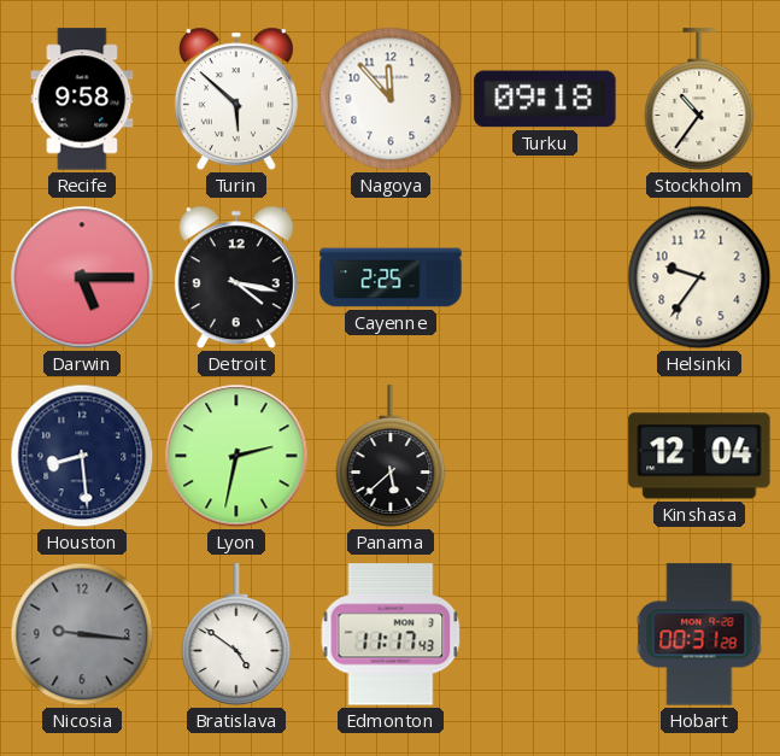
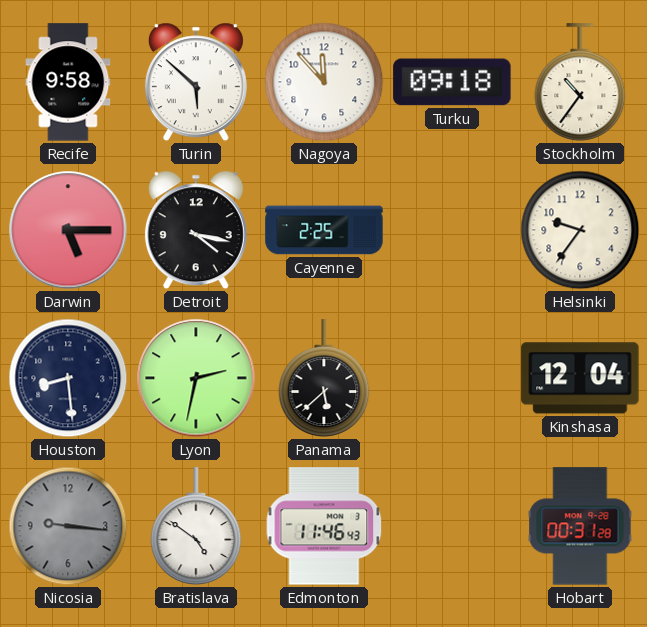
Edmonton: 11:17 -> 11:46 (324, 526)
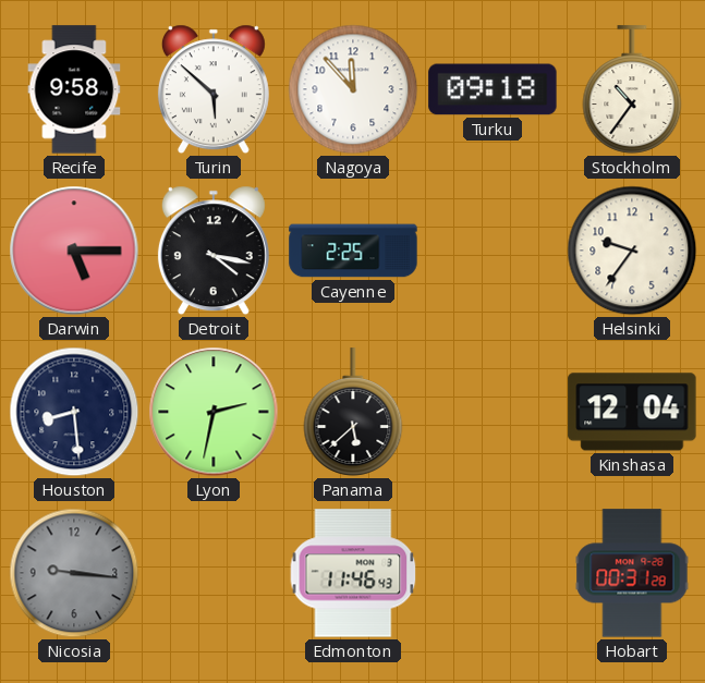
Bratislava: 4:51 -> none (196, 526)
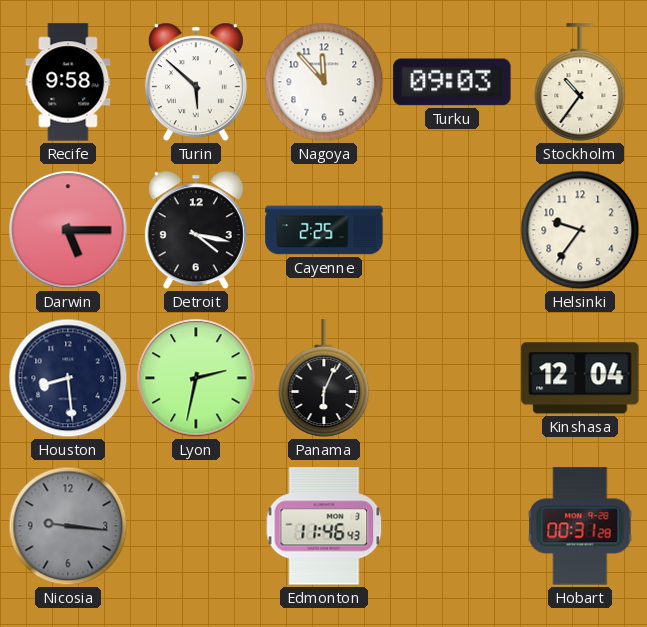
Turku: 09:18 -> 09:03 (452, 82)
Panama: 5:38 -> 6:04 (324, 378)
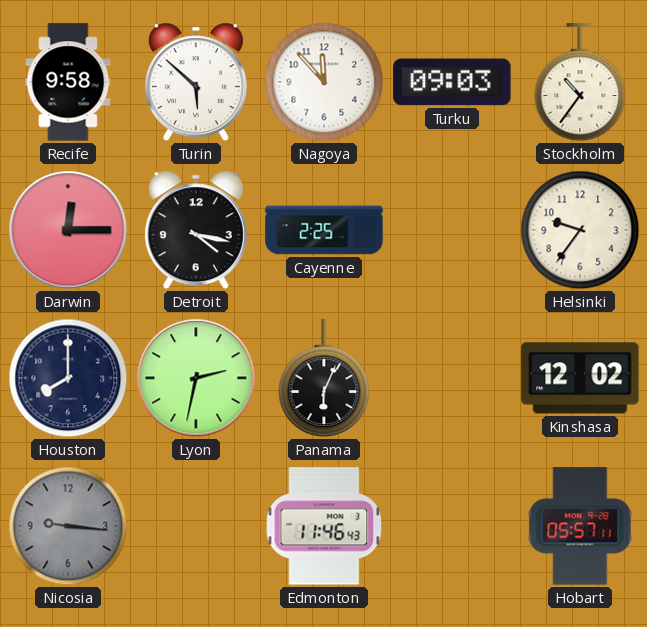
Darwin: 5:15 -> 12:15 (68, 230)
Houston: 8:29 -> 8:00 (68, 378)
Kinshasa: 12:04 -> 12:02 (580, 378)
Hobart: 00:31 -> 05:57 (580, 526)
